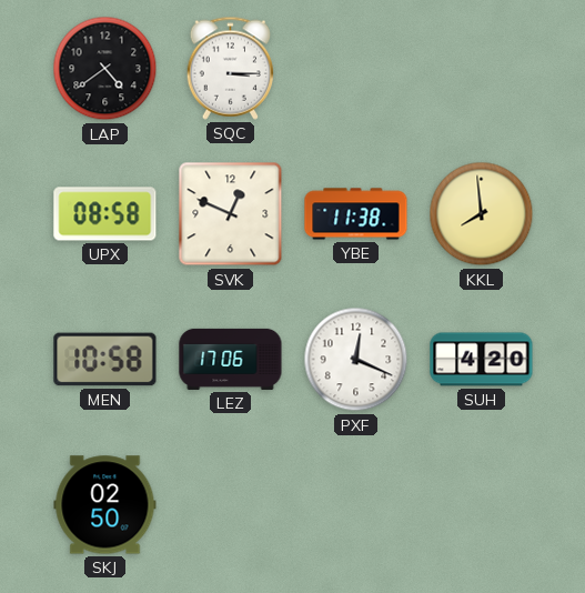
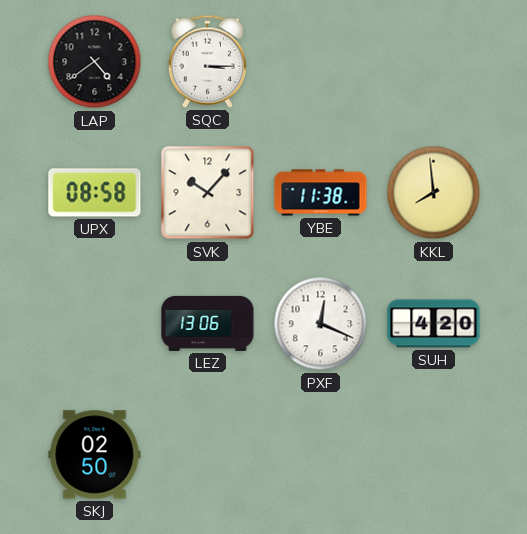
SVK: 12:49 -> 10:07 (208, 193)
MEN: 10:58 -> none (105, 360)
LEZ: 17:06 -> 13:06 (208, 323)
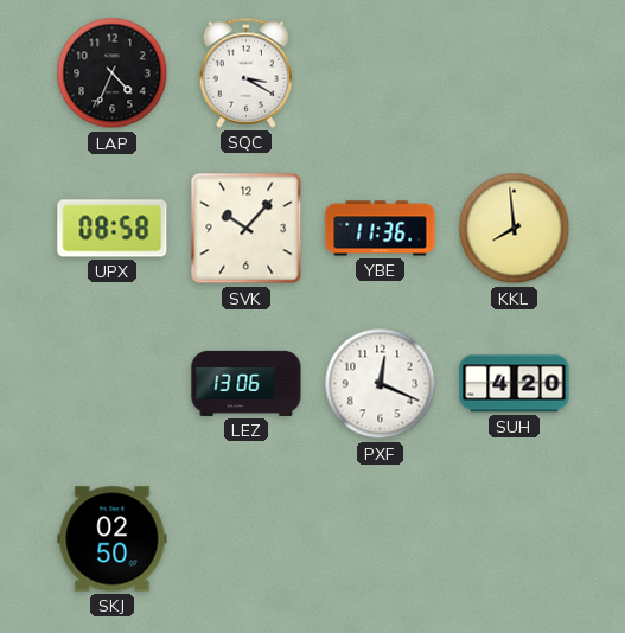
LAP: 4:39 -> 4:34 (113, 73)
SQC: 3:15 -> 3:20 (247, 72)
YBE: 11:38 -> 11:36 (381, 229)
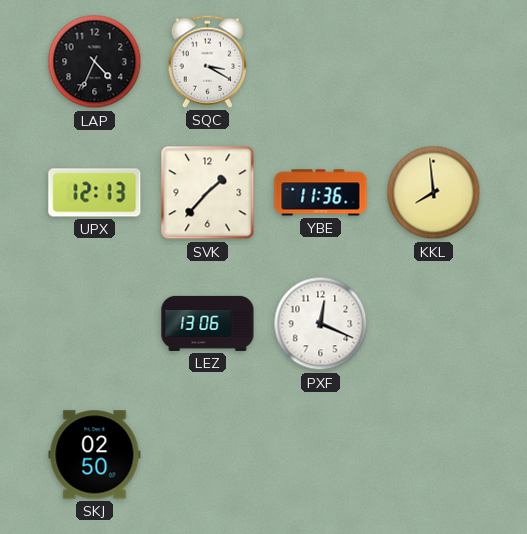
UPX: 08:58 -> 12:13 (95, 193)
SVK: 10:07 -> 1:37 (208, 193)
SUH: 4:20 -> none (515, 384)
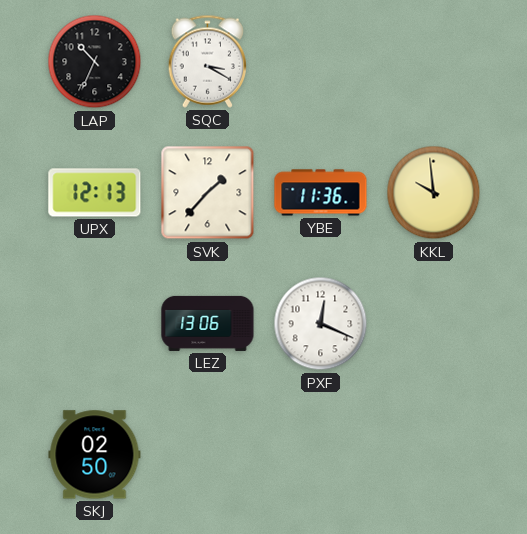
LAP: 4:34 -> 10:34 (95, 62)
KKL: 7:59 -> 9:59 (434, 193)
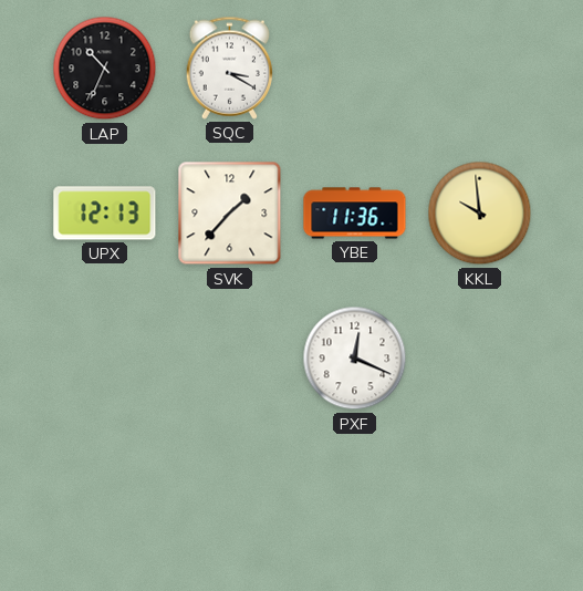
LEZ: 13:06 -> none (208, 323)
SKJ: 02:50 -> none (95, 455)
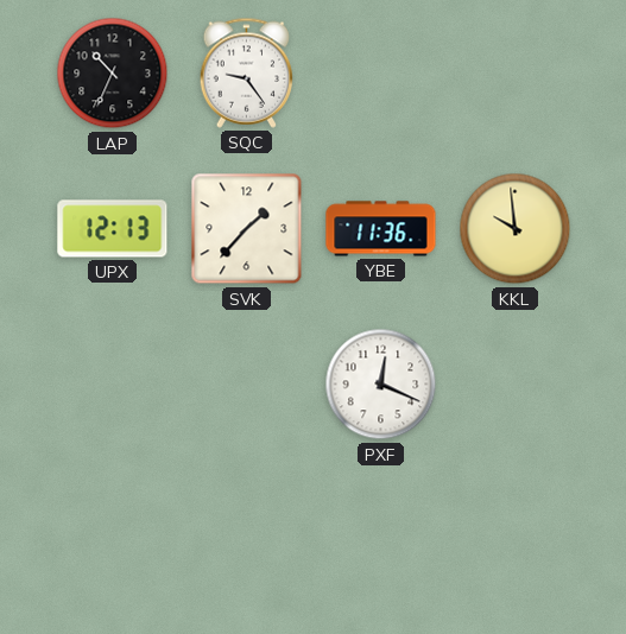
SQC: 3:20 -> 9:24 (247, 72)
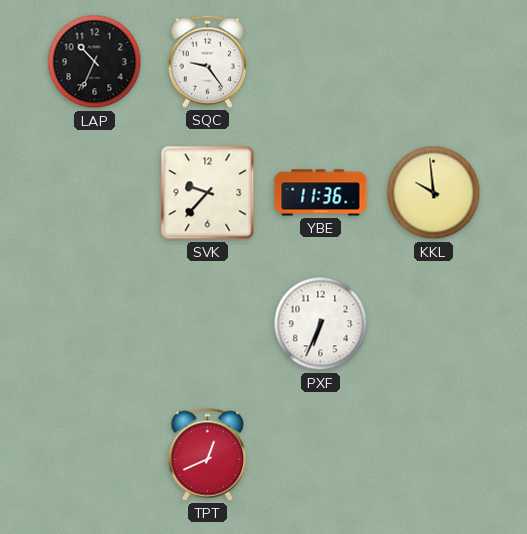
UPX: 12:13 -> none (113, 229)
SVK: 1:37 -> 9:37 (208, 193)
PXF: 12:19 -> 6:34 (321, 324)
TPT: none -> 12:41 (208, 454)
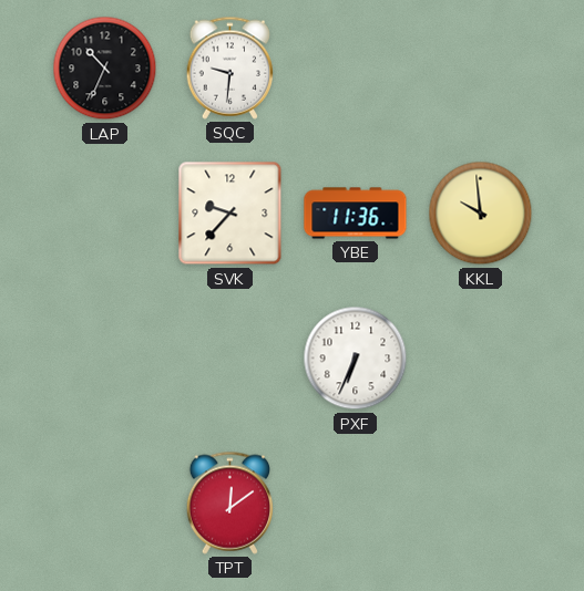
SQC: 9:24 -> 9:31 (230, 68)
TPT: 12:41 -> 12:09 (230, 502)
